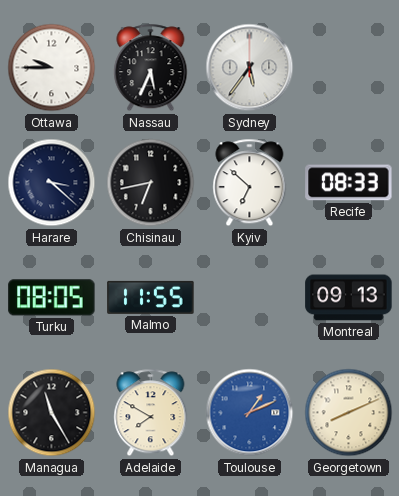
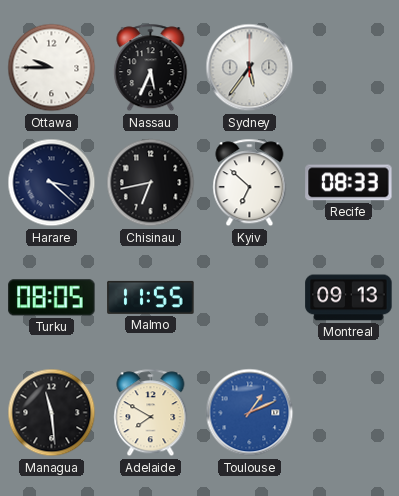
Managua: 11:25 -> 11:29 (52, 413)
Georgetown: 8:11 -> none (349, 413)
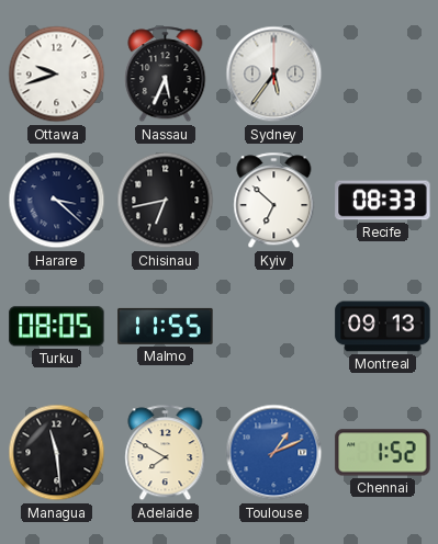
Ottawa: 9:45 -> 9:42 (57, 75)
Chennai: none -> 1:52 (383, 453)
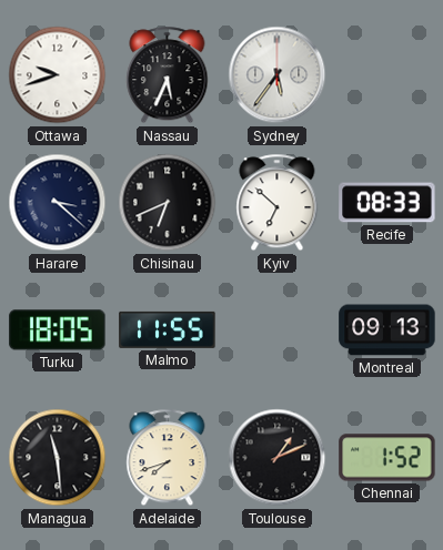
Chisinau: 6:43 -> 6:41 (168, 203)
Turku: 08:05 -> 18:05 (58, 330)
Adelaide: 7:50 -> 7:42 (168, 458)
Toulouse dial: blue -> black (278, 458)
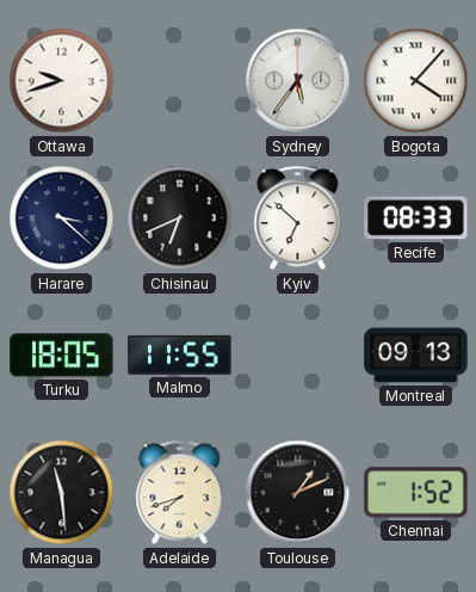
Nassau: 5:34 -> none (168, 75)
Bogota: none -> 4:07 (416, 81)
